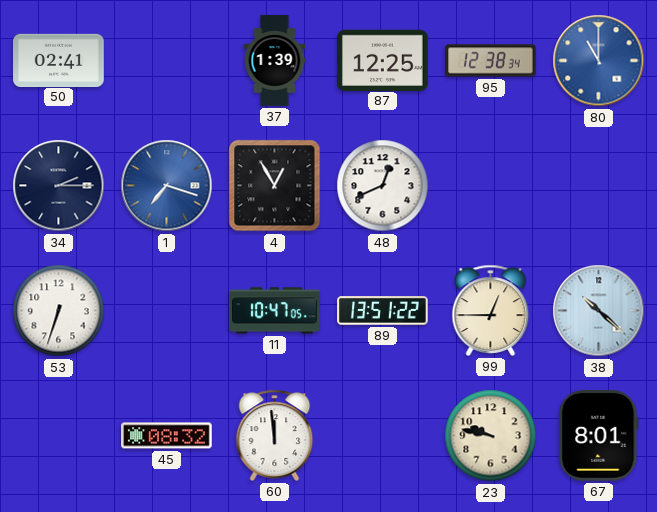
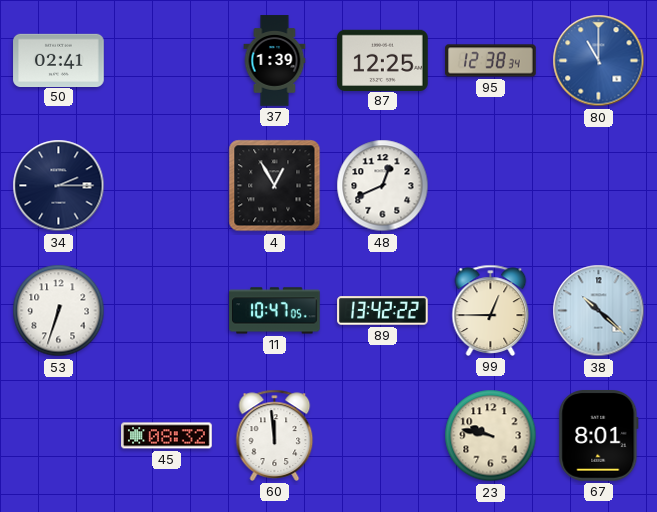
1: 7:18 -> none (167, 186)
89: 13:51 -> 13:42 (383, 311)
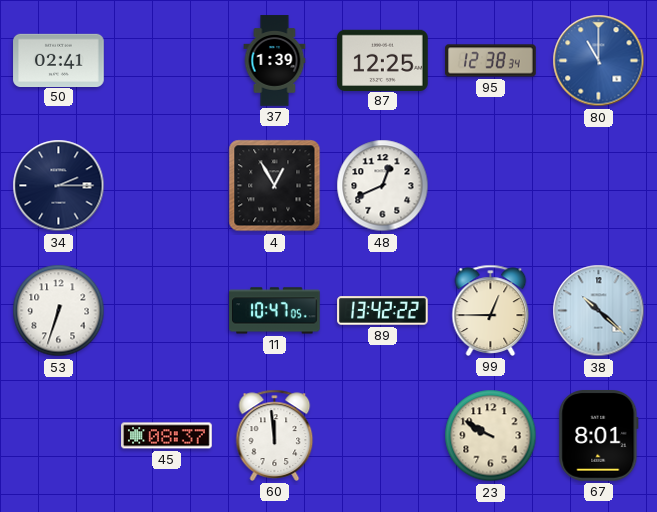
45: 08:32 -> 08:37 (167, 436)
23: 9:47 -> 9:50 (491, 436)
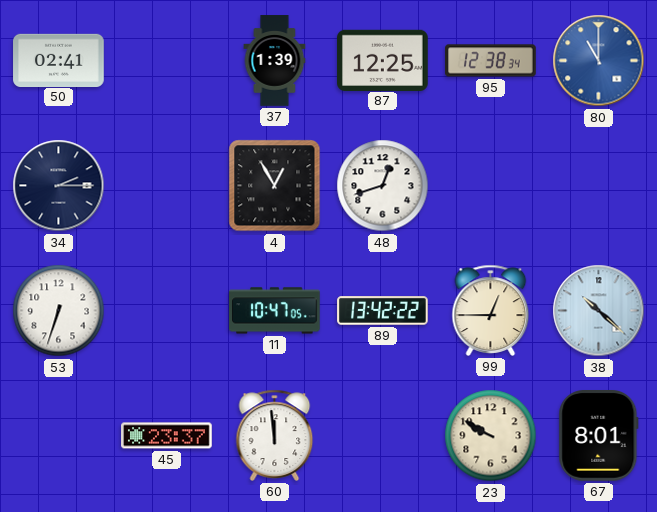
48: 12:41 -> 12:42 (383, 186)
45: 08:37 -> 23:37 (167, 436)
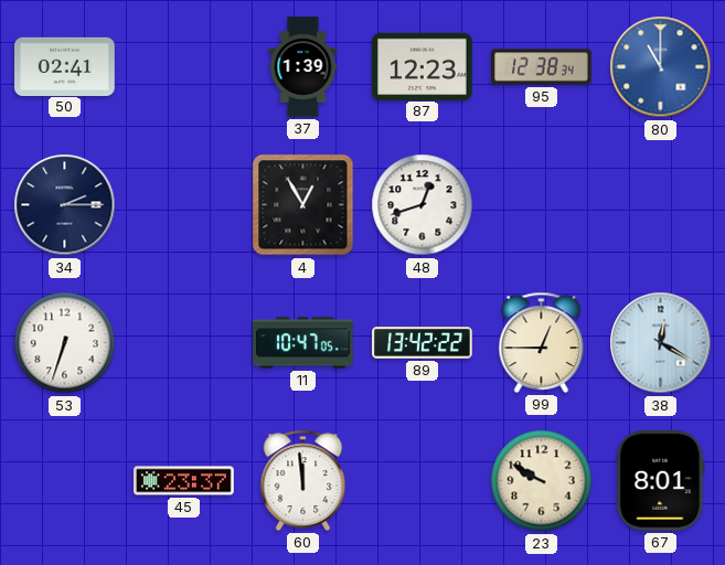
87: 12:25 -> 12:23 (423, 66)
38: 10:22 -> 12:20 (661, 343)
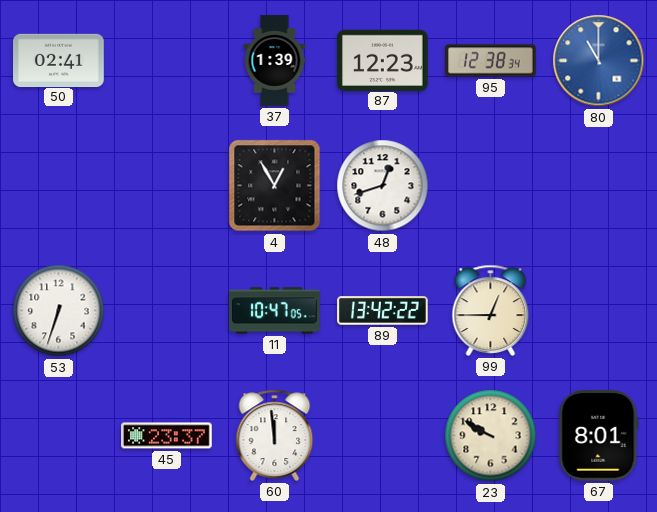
34: 2:15 -> none (65, 205)
38: 12:20 -> none (661, 343)
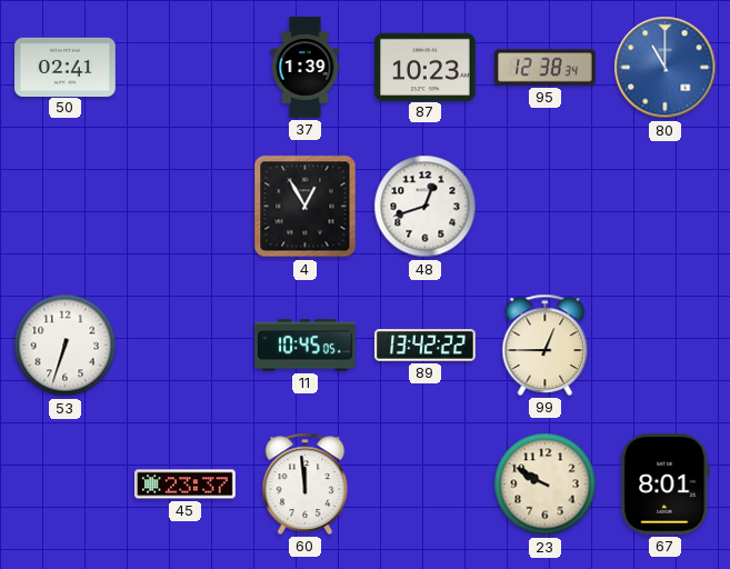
87: 12:23 -> 10:23 (426, 67)
11: 10:47 -> 10:45 (306, 346)
